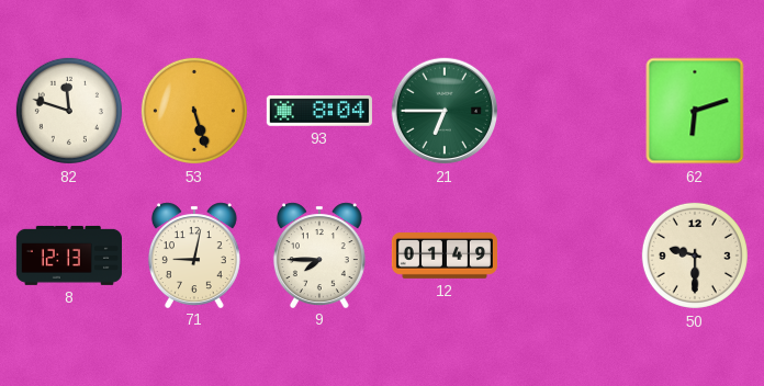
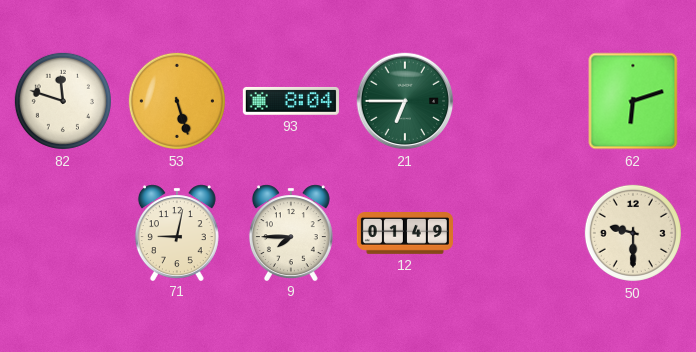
8: 12:13 -> none (69, 256)
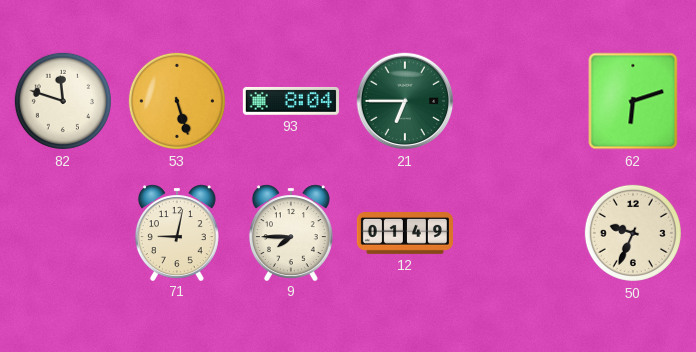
50: 9:30 -> 9:34 (633, 233)
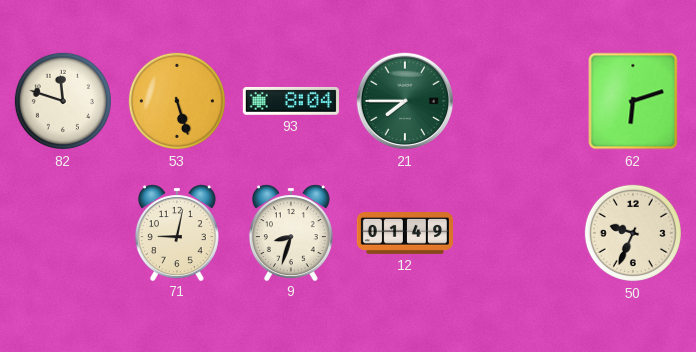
21: 6:45 -> 7:45 (405, 101)
9: 7:45 -> 8:33 (291, 232)
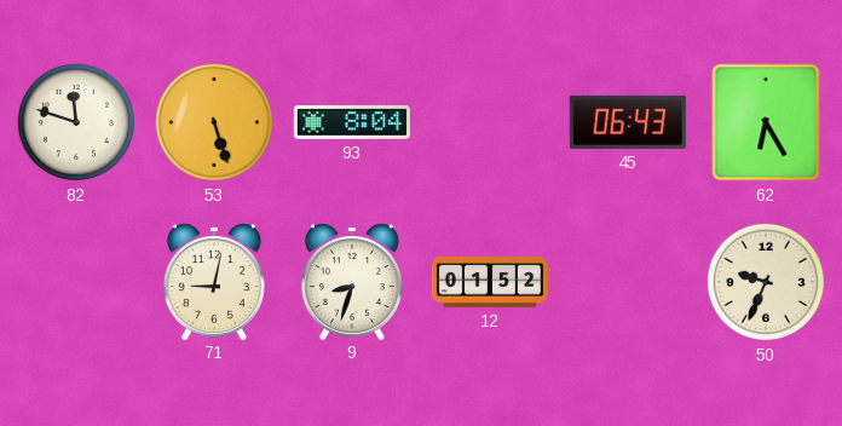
21: 7:45 -> none (405, 101)
45: none -> 06:43 (628, 122)
62: 6:12 -> 6:25 (766, 122)
12: 01:49 -> 01:52 (490, 283)
